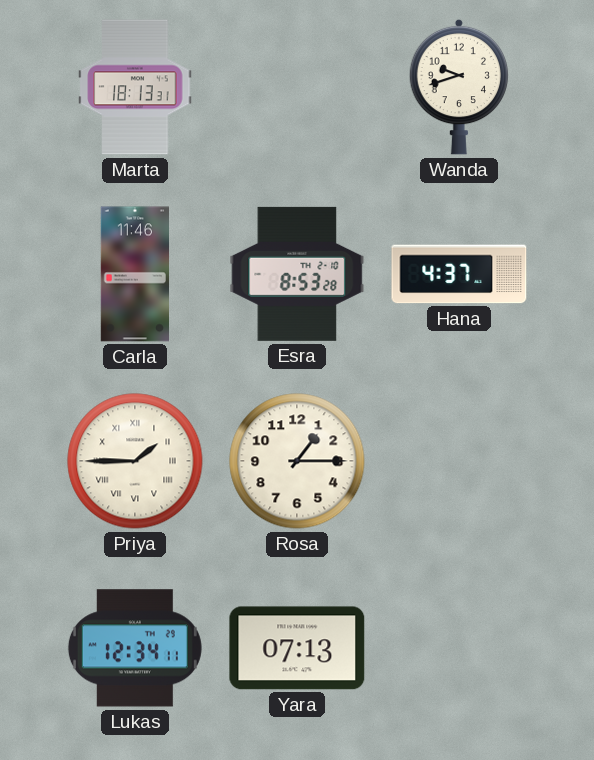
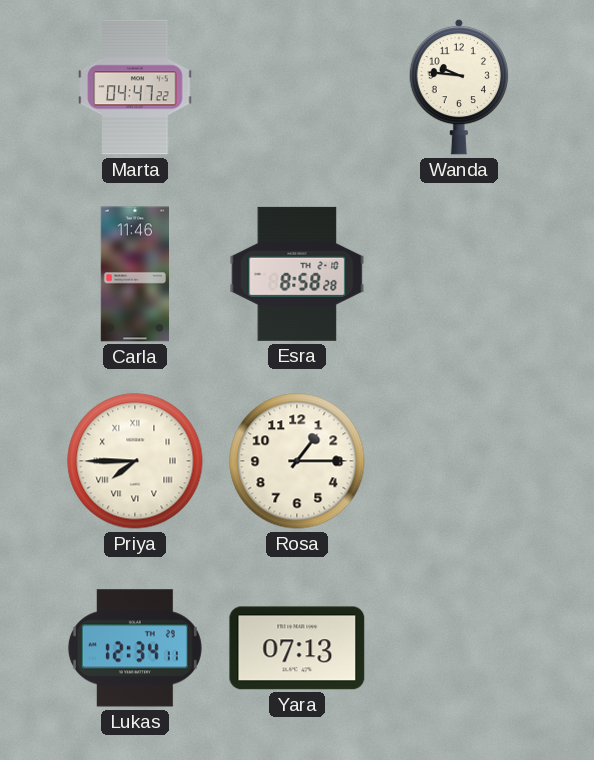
Marta: 18:13 -> 04:47 (135, 87)
Wanda: 9:42 -> 9:46 (459, 87)
Esra: 8:53 -> 8:58 (297, 274)
Hana: 4:37 -> none (459, 274)
Priya: 1:45 -> 7:45 (135, 461)
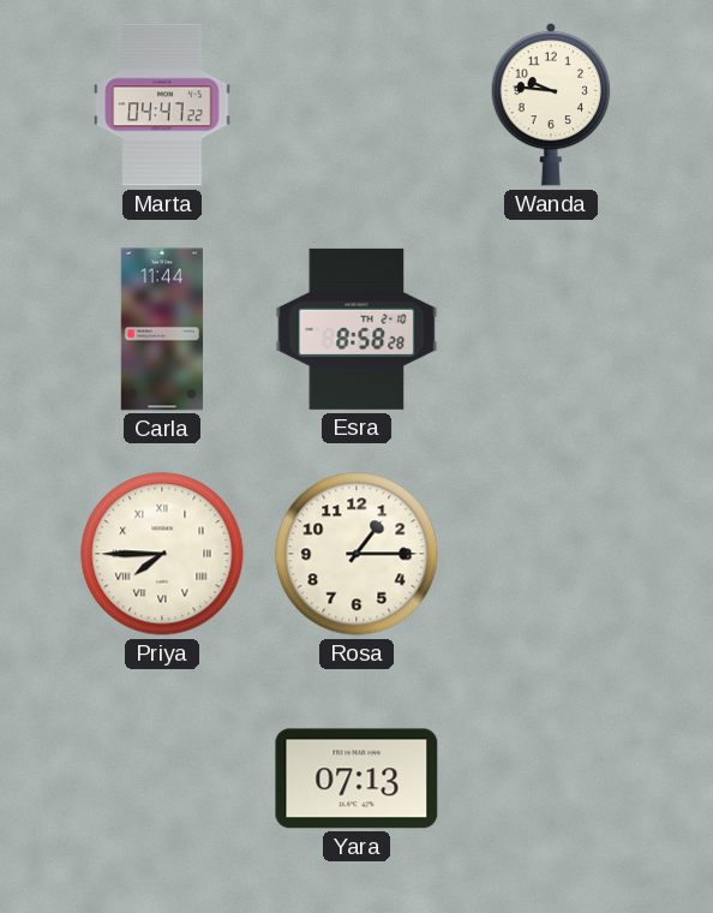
Carla: 11:46 -> 11:44 (161, 329)
Lukas: 12:34 -> none (135, 648)
